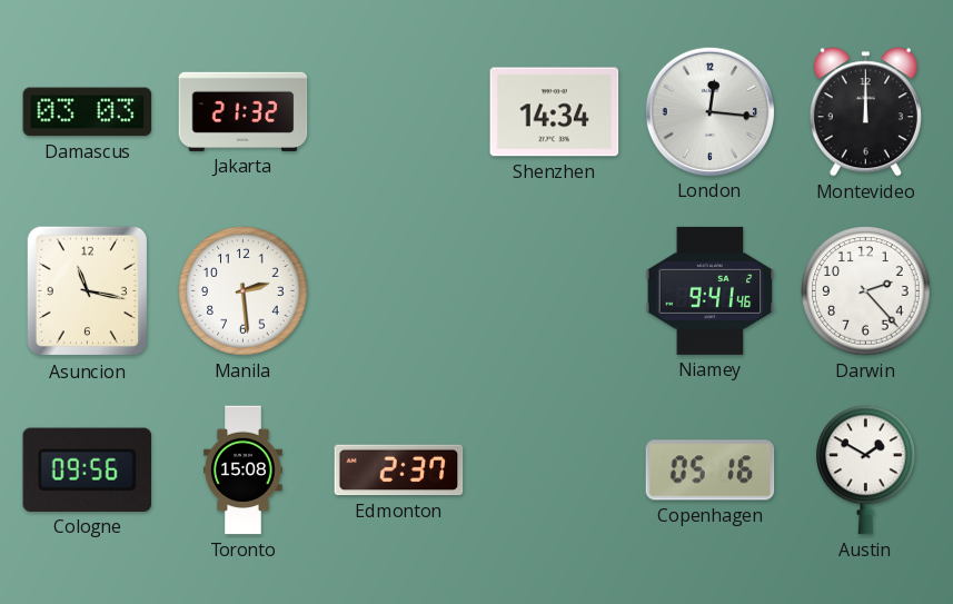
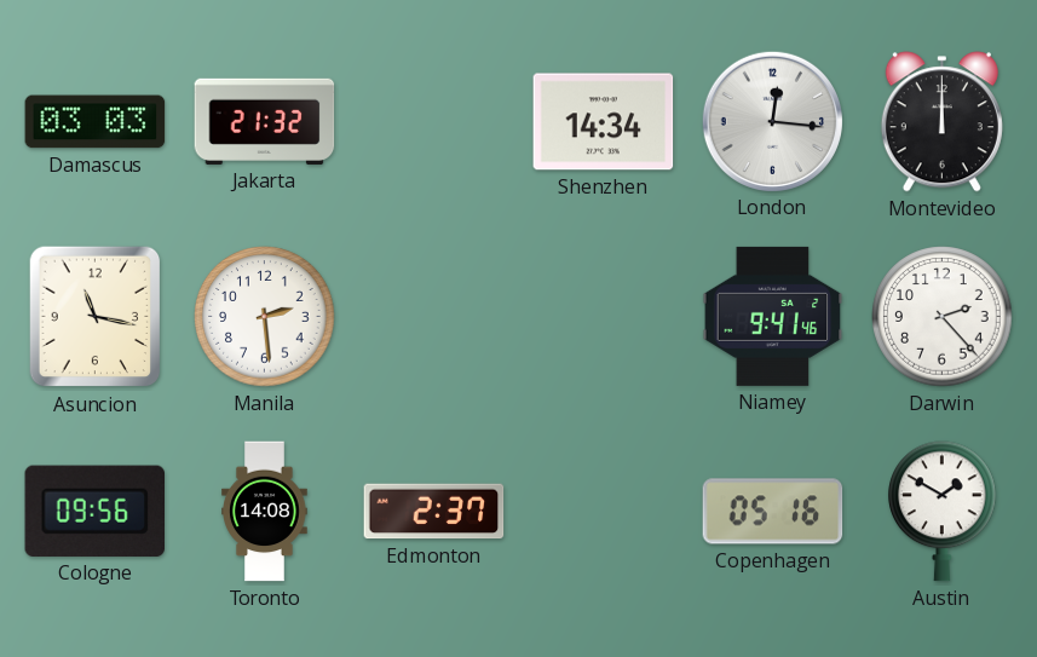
Toronto: 15:08 -> 14:08 (265, 512)
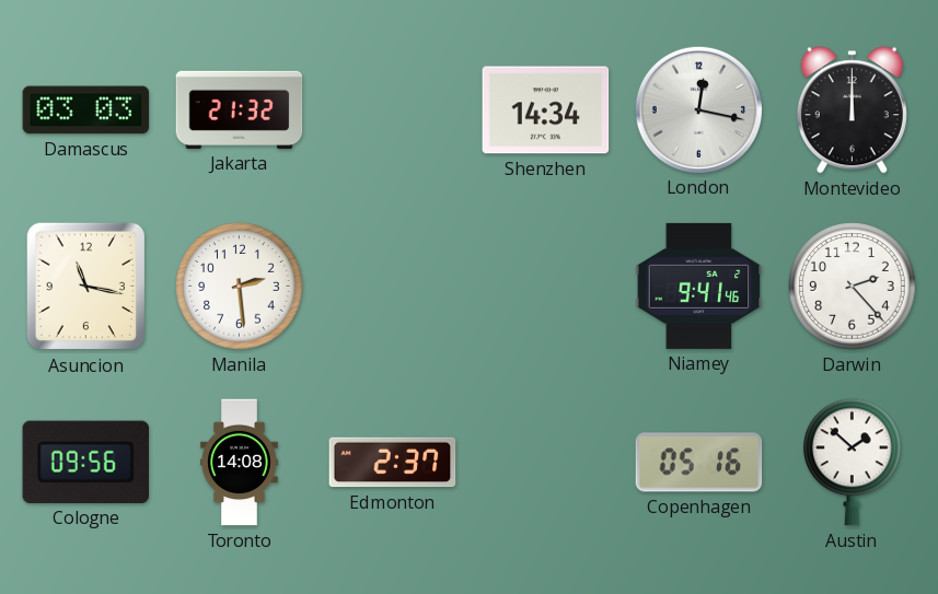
London: 12:16 -> 12:17 (698, 109)
Austin: 1:50 -> 1:52 (853, 463)
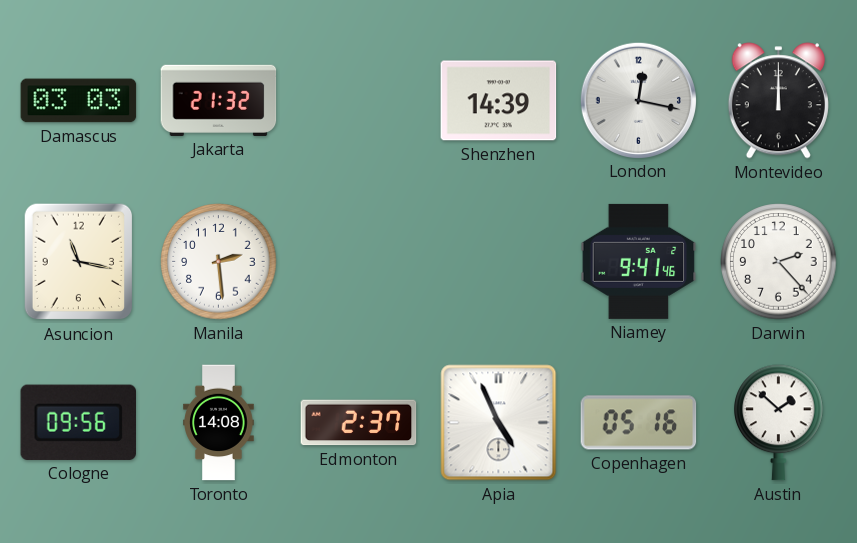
Shenzhen: 14:34 -> 14:39 (499, 101)
Apia: none -> 4:56 (499, 423)
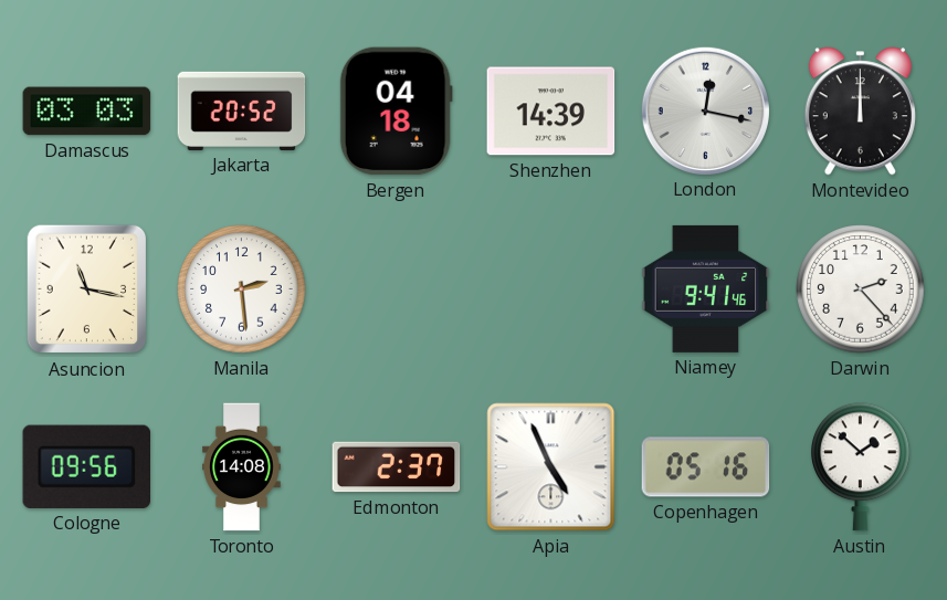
Jakarta: 21:32 -> 20:52 (242, 110)
Bergen: none -> 04:18 (396, 112)
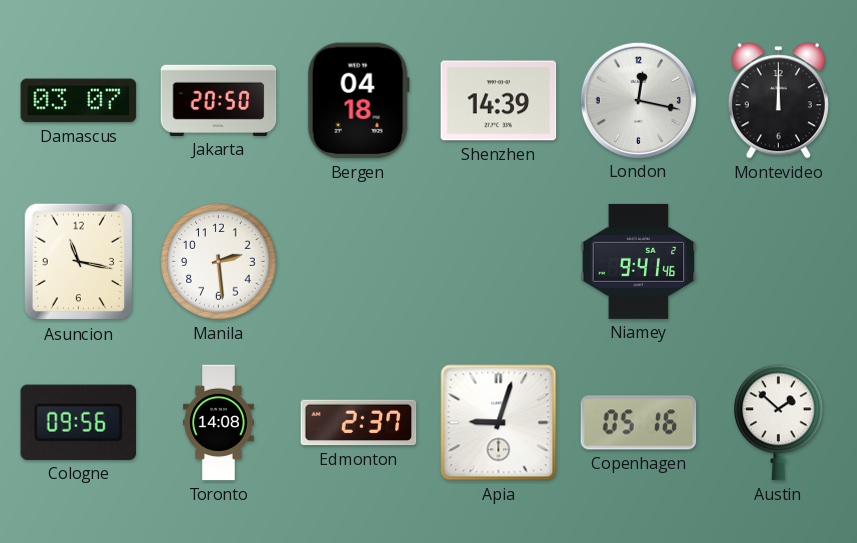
Damascus: 03:03 -> 03:07 (79, 101)
Jakarta: 20:52 -> 20:50 (219, 100)
Darwin: 2:23 -> none (861, 290)
Apia: 4:56 -> 9:03 (499, 423)
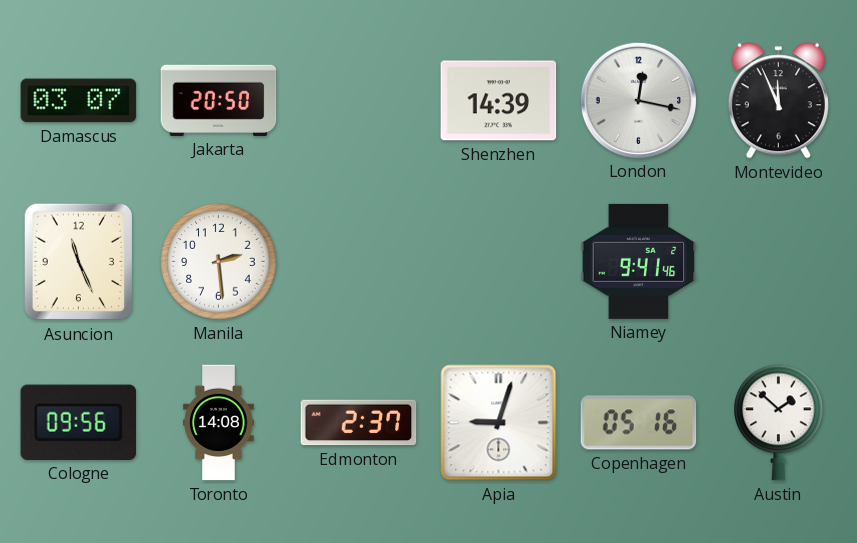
Bergen: 04:18 -> none (358, 101)
Montevideo: 12:00 -> 11:56 (778, 101)
Asuncion: 11:17 -> 11:26 (79, 262)
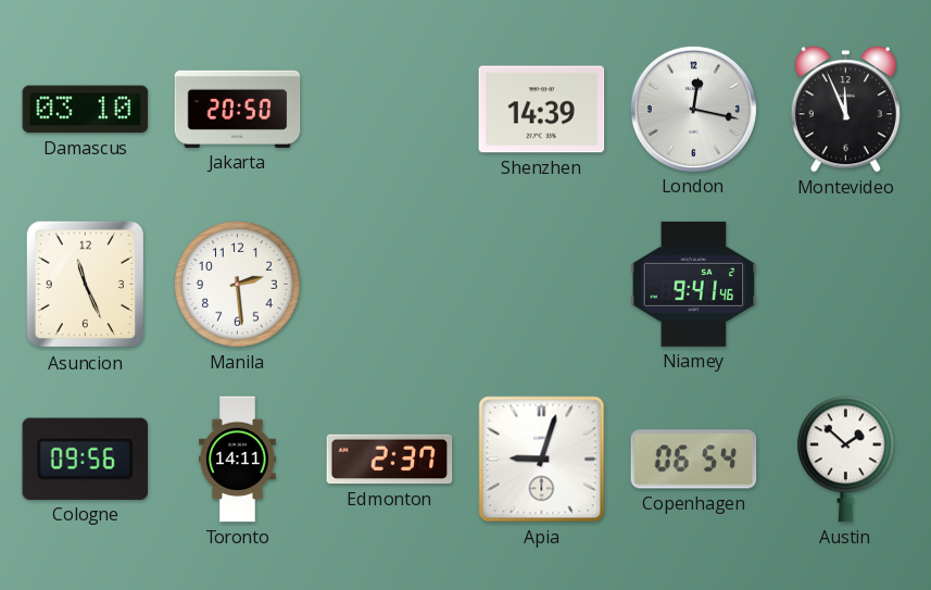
Damascus: 03:07 -> 03:10 (86, 110)
Toronto: 14:08 -> 14:11 (238, 460)
Copenhagen: 05:16 -> 06:54 (694, 460)
